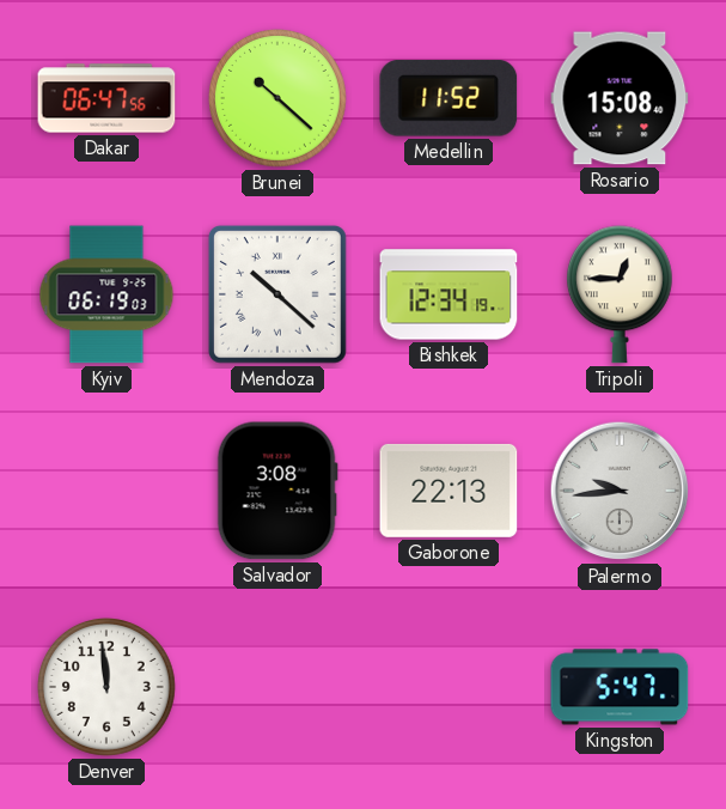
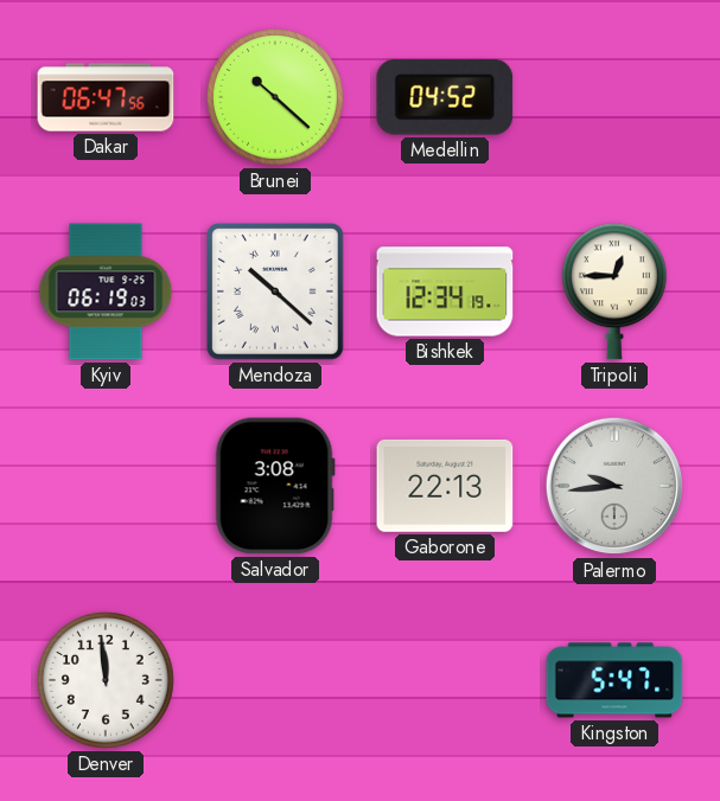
Medellin: 11:52 -> 04:52 (445, 98)
Rosario: 15:08 -> none (620, 98)
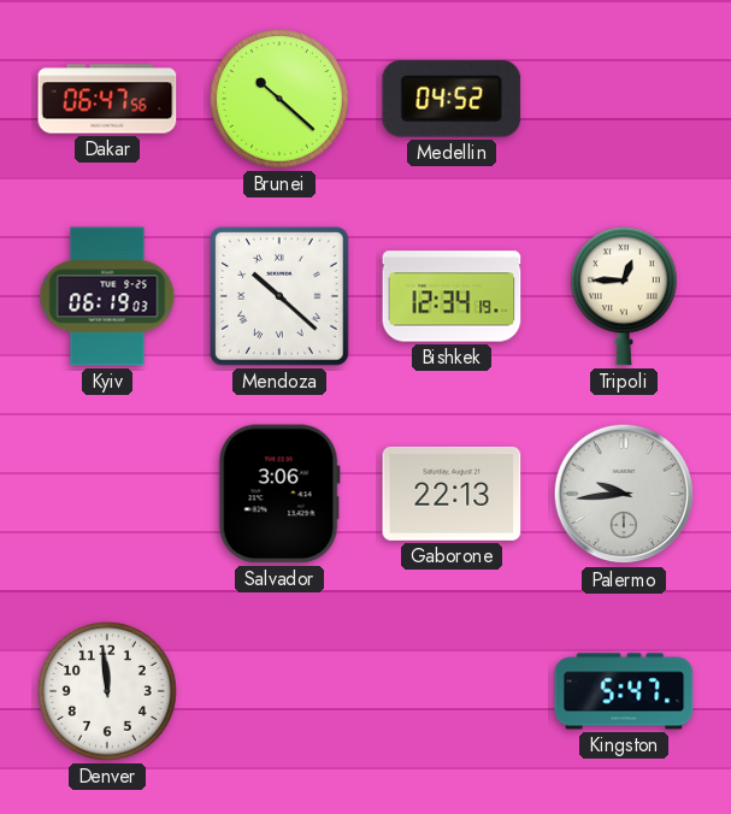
Salvador: 3:08 -> 3:06 (279, 494)
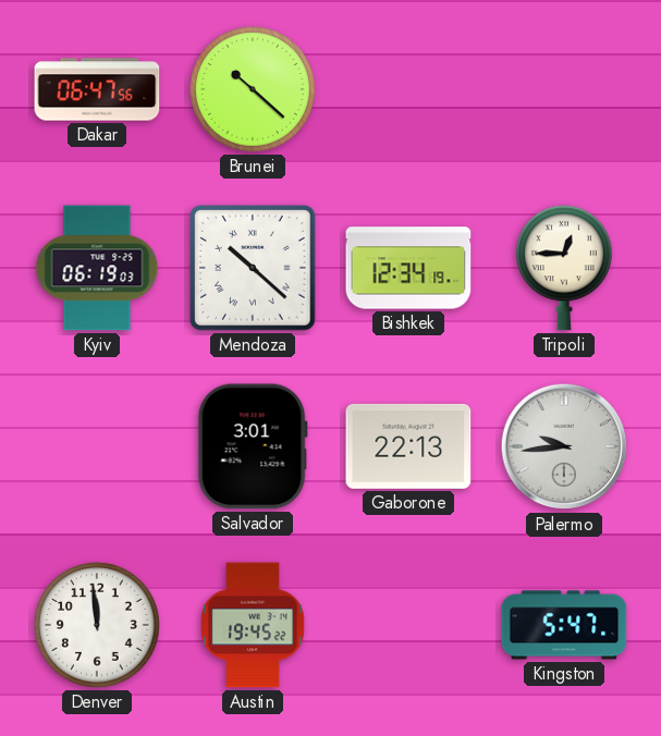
Medellin: 04:52 -> none (452, 100)
Salvador: 3:06 -> 3:01 (253, 446)
Austin: none -> 19:45 (253, 625)
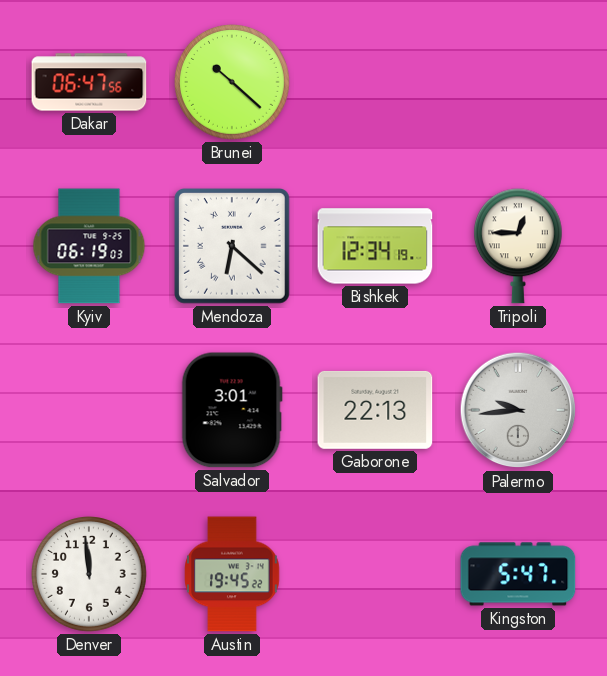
Mendoza: 10:22 -> 6:22 (233, 247)
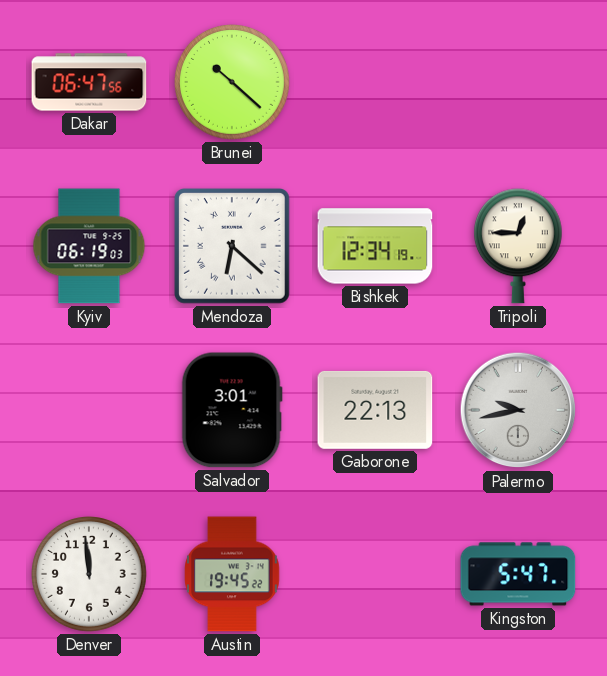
Palermo: 9:44 -> 9:43 (518, 410)
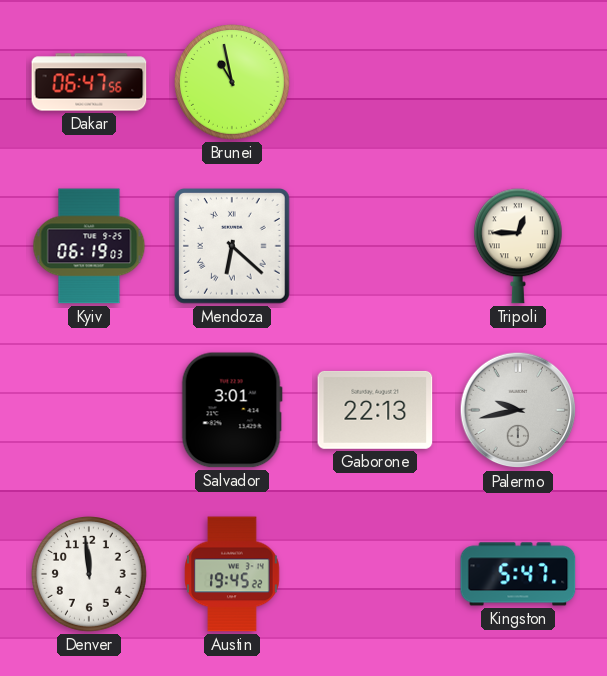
Brunei: 10:22 -> 10:58 (233, 83)
Bishkek: 12:34 -> none (375, 246)
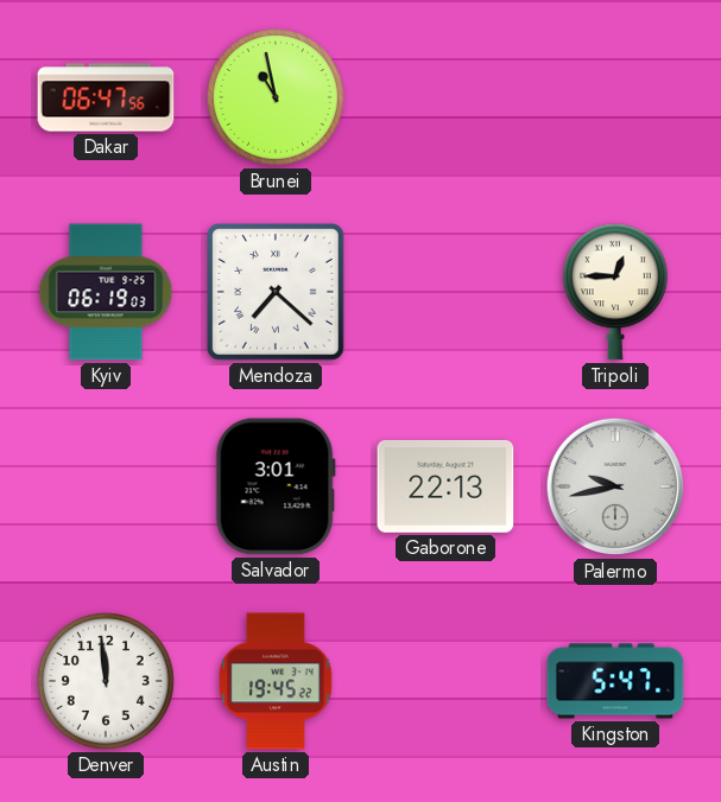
Mendoza: 6:22 -> 7:22 (277, 293)
